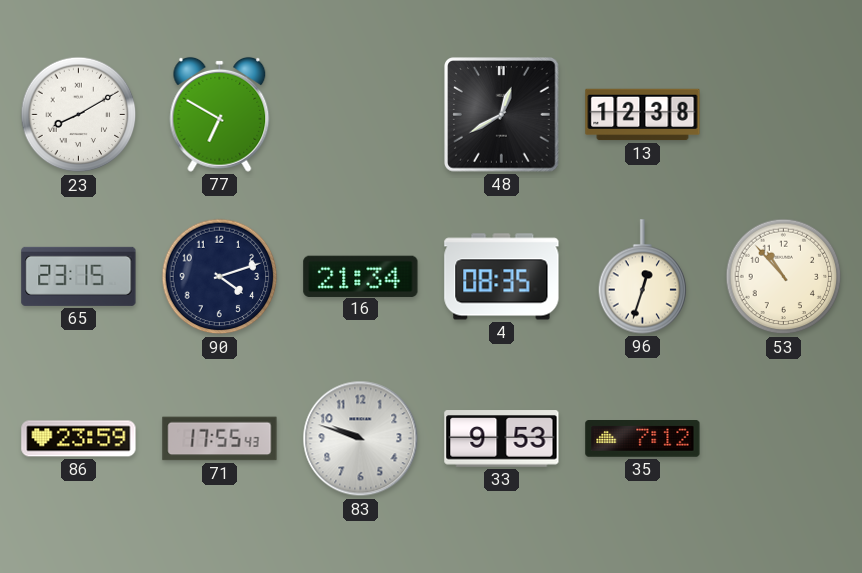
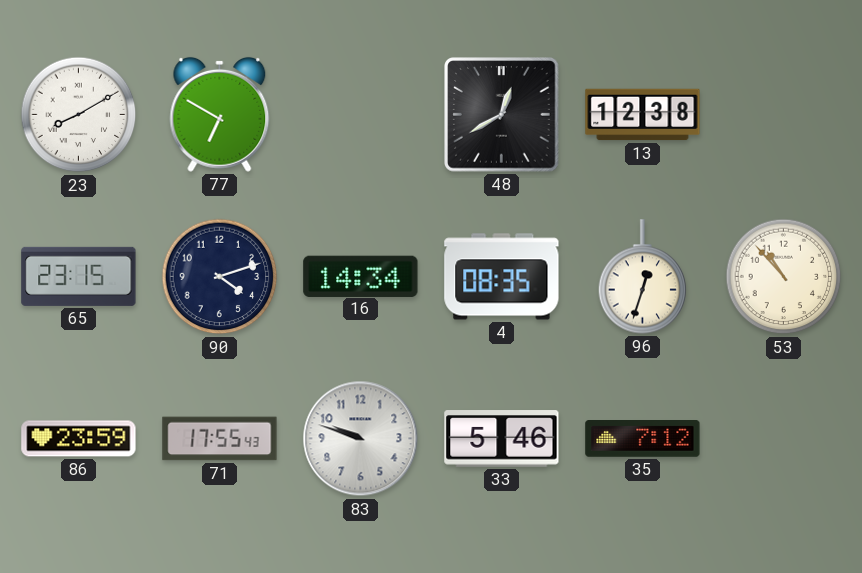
16: 21:34 -> 14:34 (361, 276)
33: 9:53 -> 5:46 (502, 439)
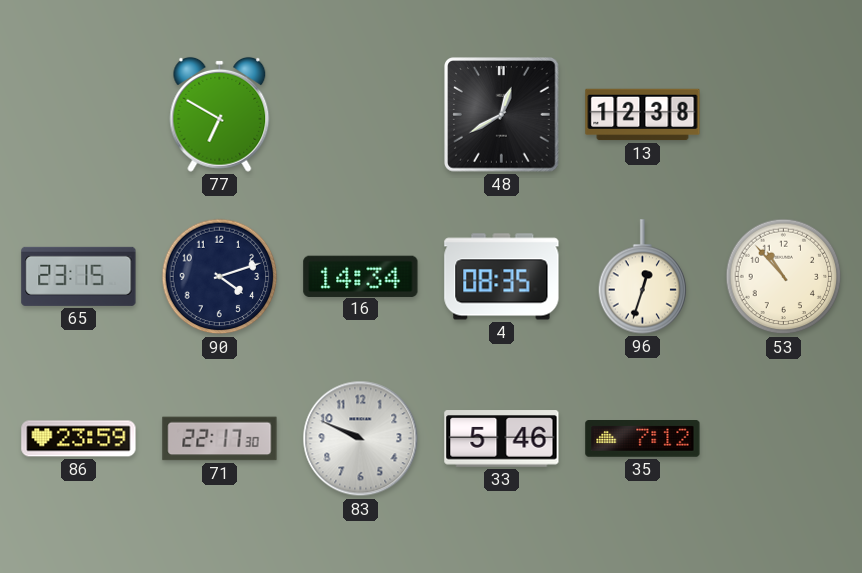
23: 8:10 -> none (79, 115)
71: 17:55 -> 22:17 (220, 439)
83: 9:48 -> 9:49 (361, 439)
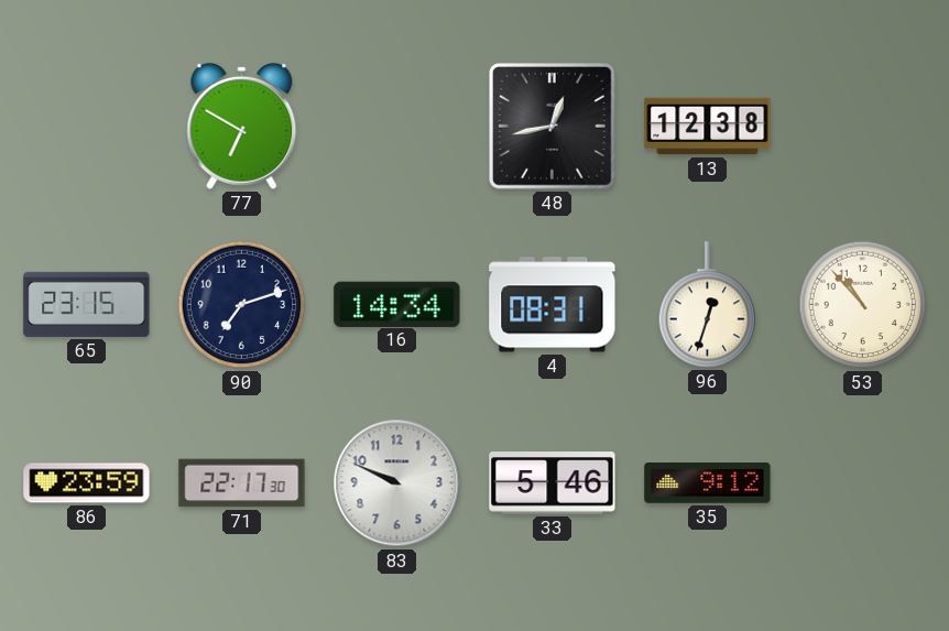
48: 12:40 -> 12:43 (553, 127)
90: 4:12 -> 7:12 (242, 305)
4: 08:35 -> 08:31 (553, 305)
35: 7:12 -> 9:12 (708, 483)
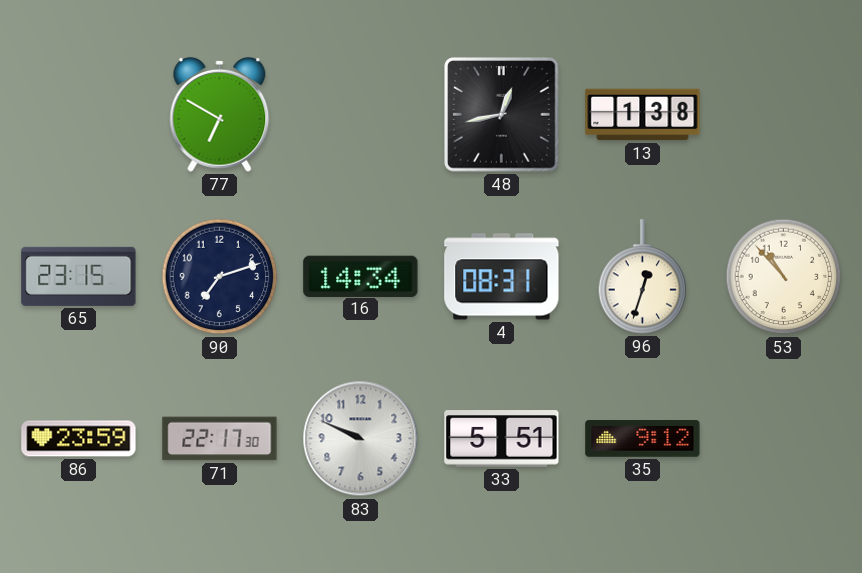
13: 12:38 -> 1:38 (643, 115)
33: 5:46 -> 5:51 (502, 439)
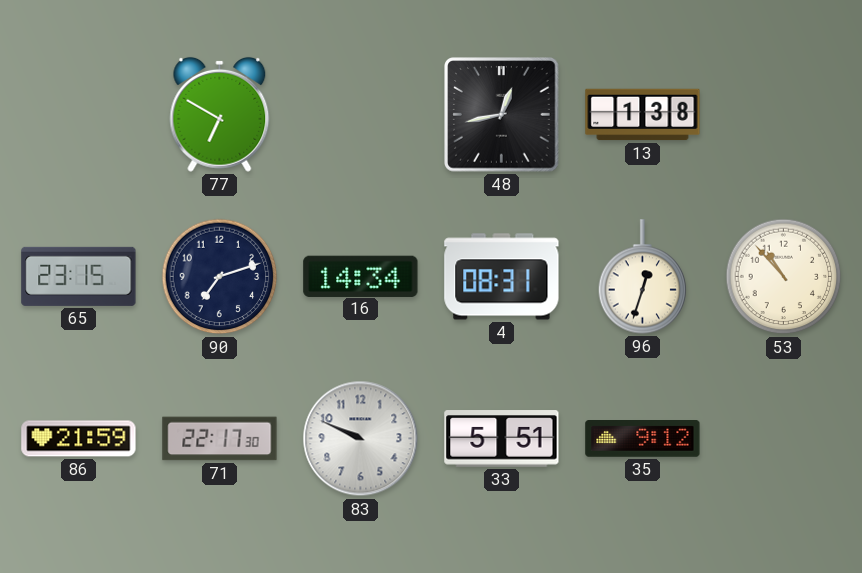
86: 23:59 -> 21:59 (79, 439)
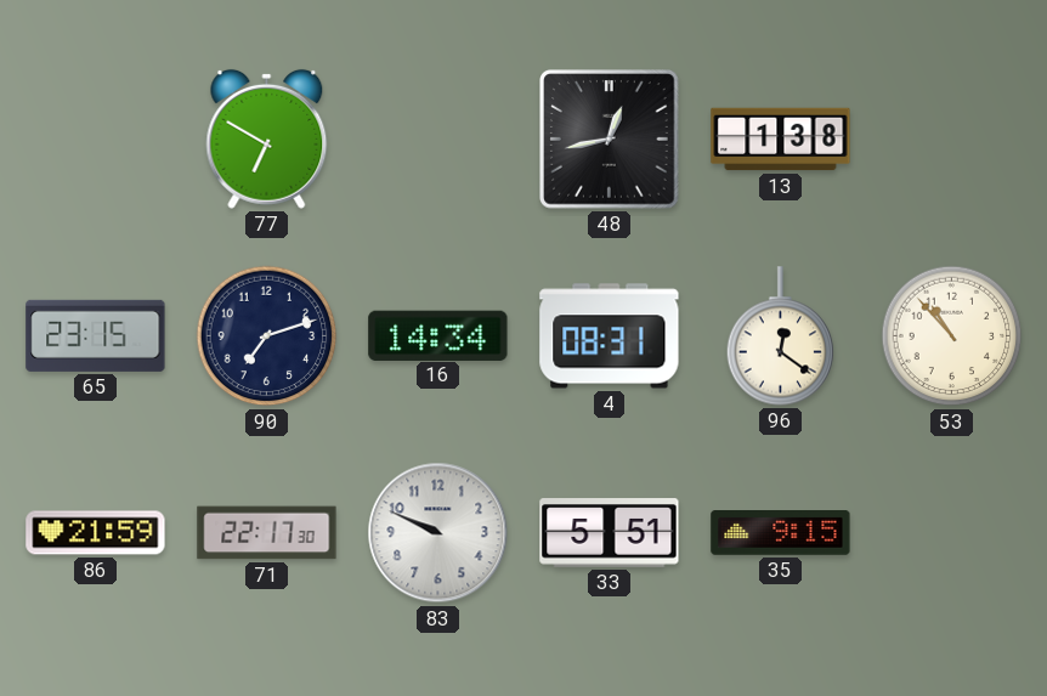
96: 12:33 -> 12:21 (781, 336)
35: 9:12 -> 9:15 (781, 533)
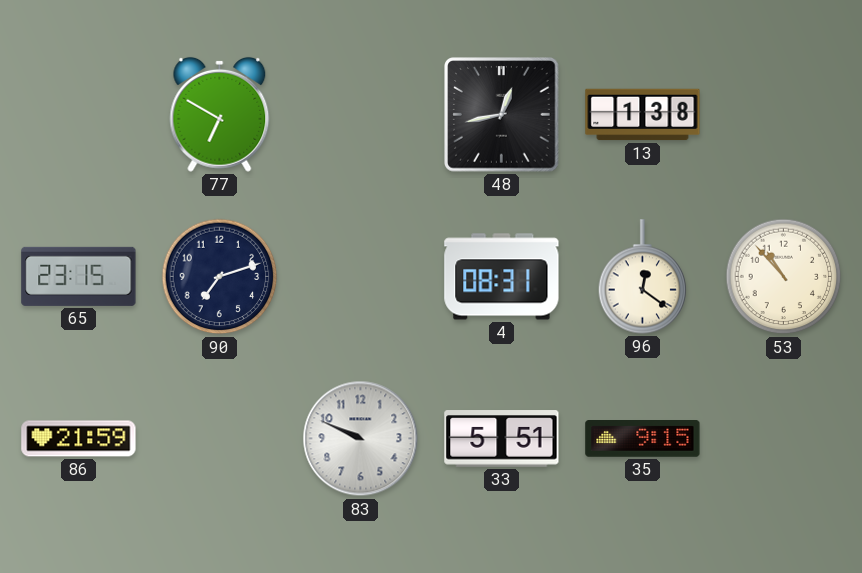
16: 14:34 -> none (438, 335)
71: 22:17 -> none (267, 533)
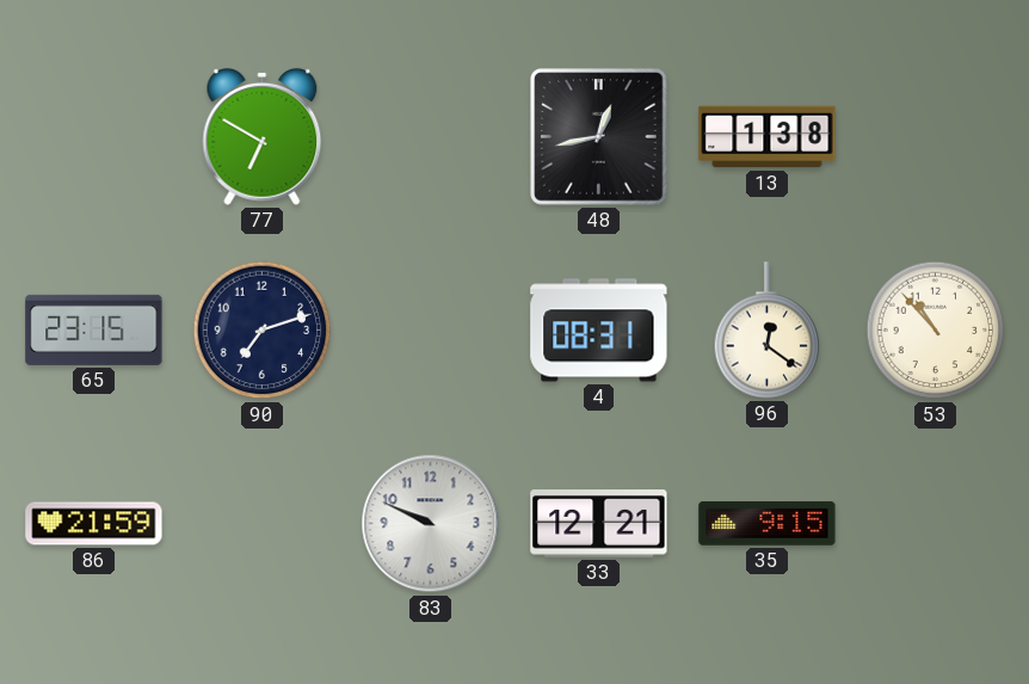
33: 5:51 -> 12:21 (599, 524)
